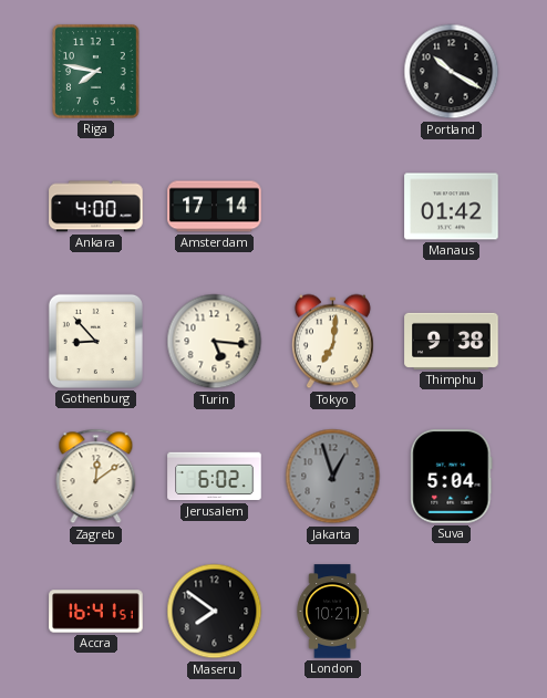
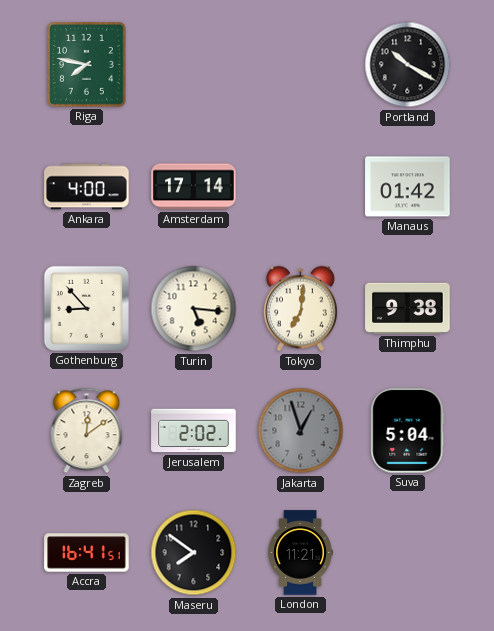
Jerusalem: 6:02 -> 2:02 (194, 431)
London: 10:21 -> 11:21 (300, 553)
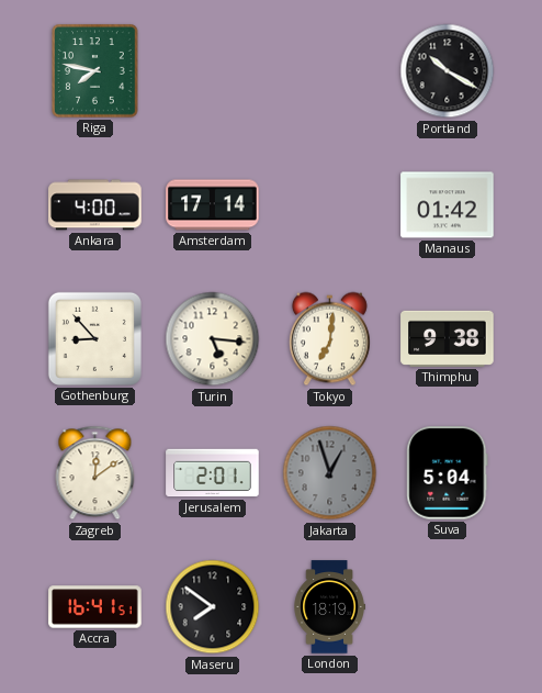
Jerusalem: 2:02 -> 2:01 (213, 473)
London: 11:21 -> 18:19 (329, 607)
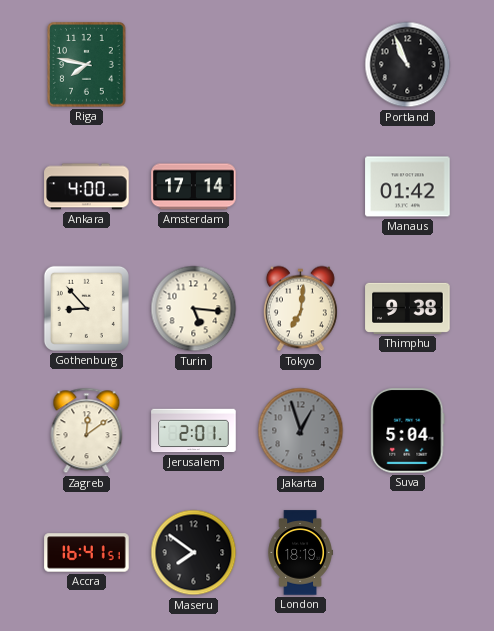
Portland: 10:20 -> 10:56 (408, 65)
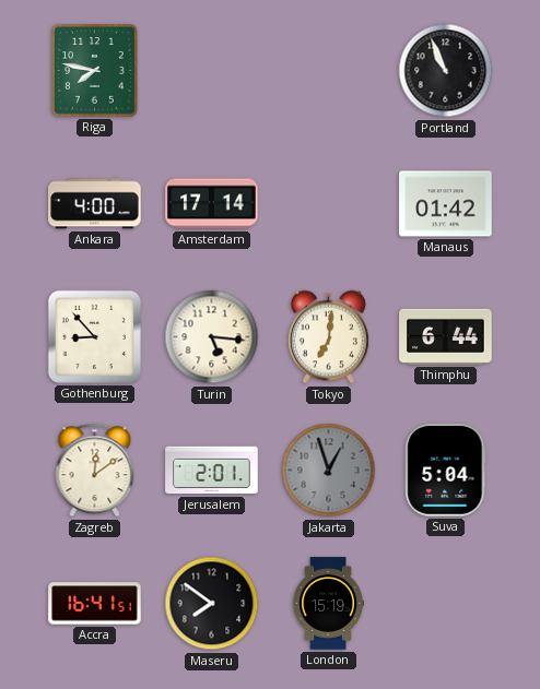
Thimphu: 9:38 -> 6:44 (446, 336)
London: 18:19 -> 15:19 (328, 604)
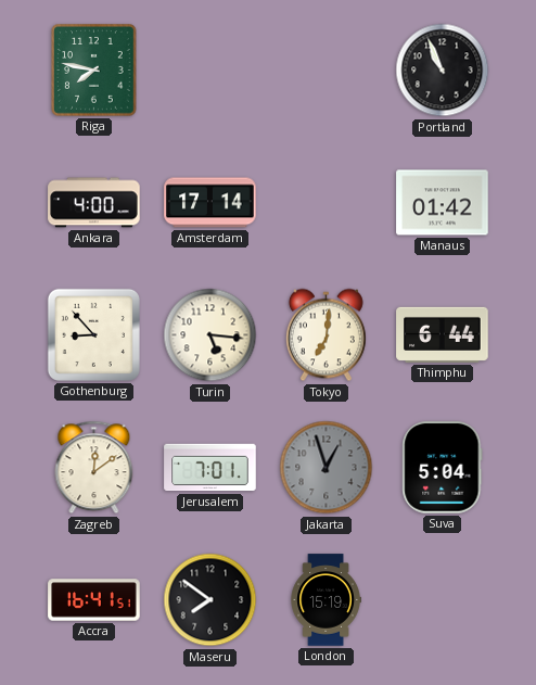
Jerusalem: 2:01 -> 7:01 (210, 468)
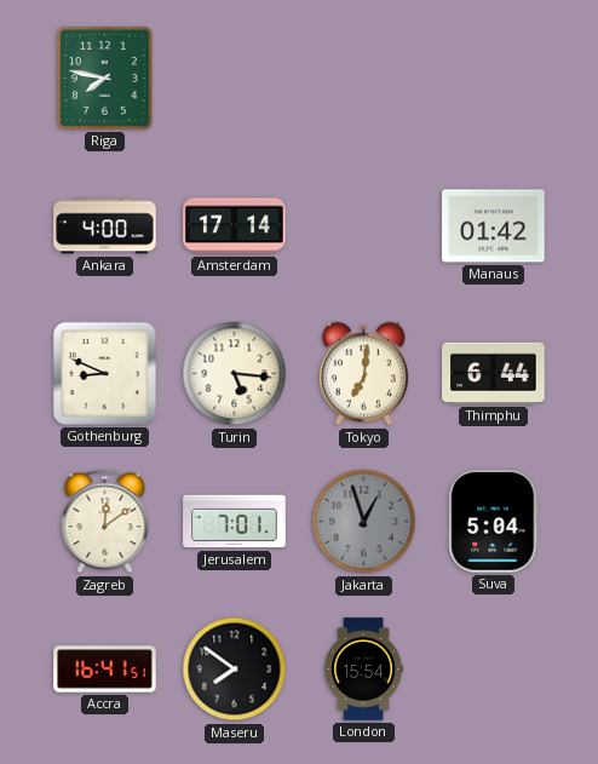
Portland: 10:56 -> none (443, 71)
Gothenburg: 8:53 -> 8:49 (104, 373)
London: 15:19 -> 15:54 (363, 670)
